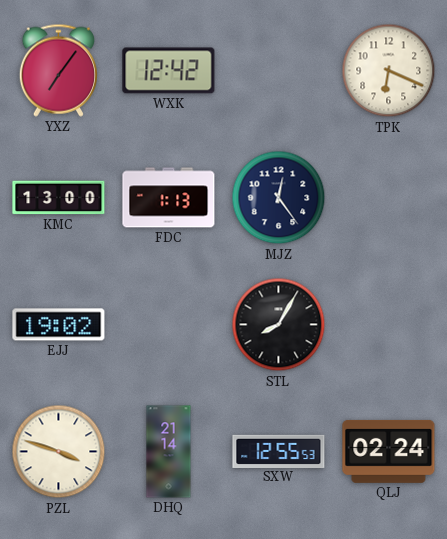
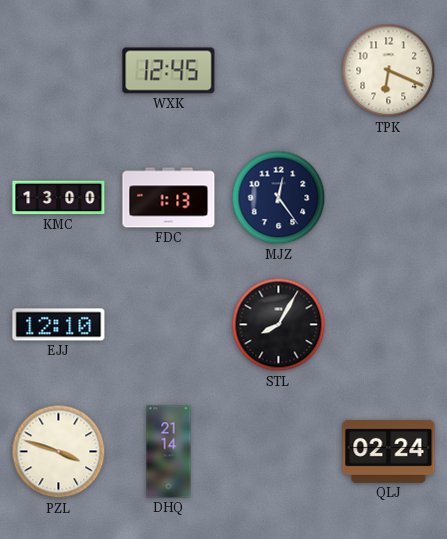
YXZ: 7:06 -> none (58, 70)
WXK: 12:42 -> 12:45 (169, 71)
EJJ: 19:02 -> 12:10 (59, 325)
SXW: 12:55 -> none (279, 451)
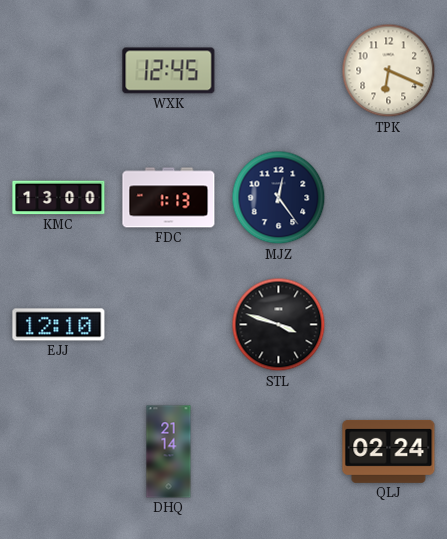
STL: 8:05 -> 3:48 (279, 325)
PZL: 3:48 -> none (59, 452)
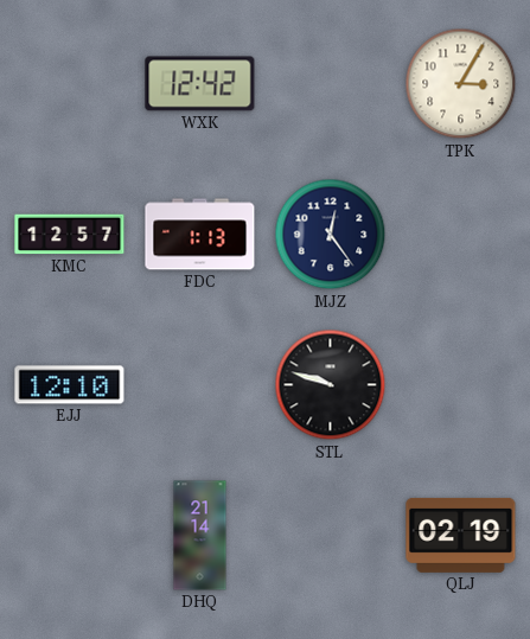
WXK: 12:45 -> 12:42 (200, 84)
TPK: 6:19 -> 3:05 (461, 84)
KMC: 13:00 -> 12:57 (70, 235)
STL: 3:48 -> 9:48 (331, 385)
QLJ: 02:24 -> 02:19 (461, 535)
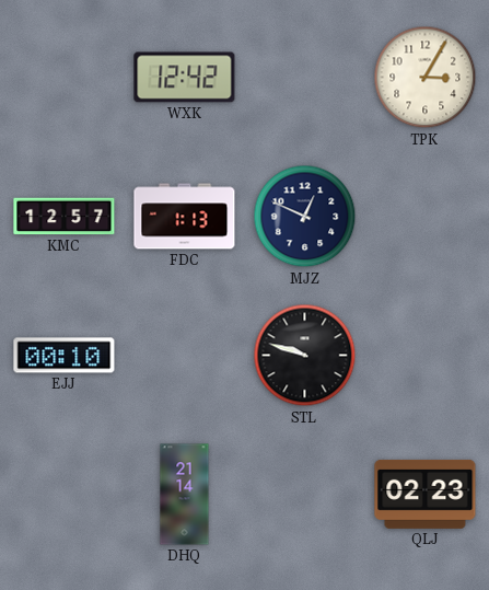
MJZ: 12:24 -> 12:49 (305, 217)
EJJ: 12:10 -> 00:10 (65, 356)
QLJ: 02:19 -> 02:23 (426, 494)
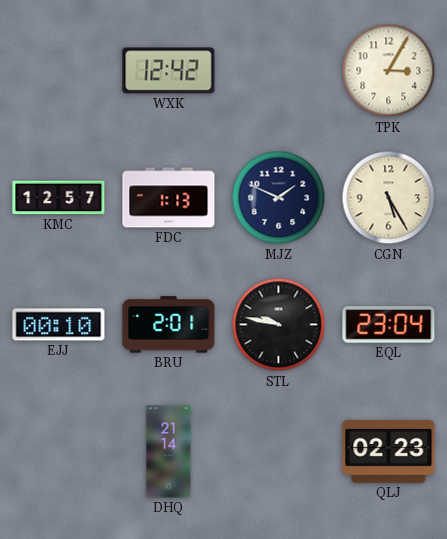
MJZ: 12:49 -> 1:49 (279, 198)
CGN: none -> 5:25 (389, 198)
BRU: none -> 2:01 (169, 325)
STL: 9:48 -> 9:47 (279, 325)
EQL: none -> 23:04 (389, 325)
